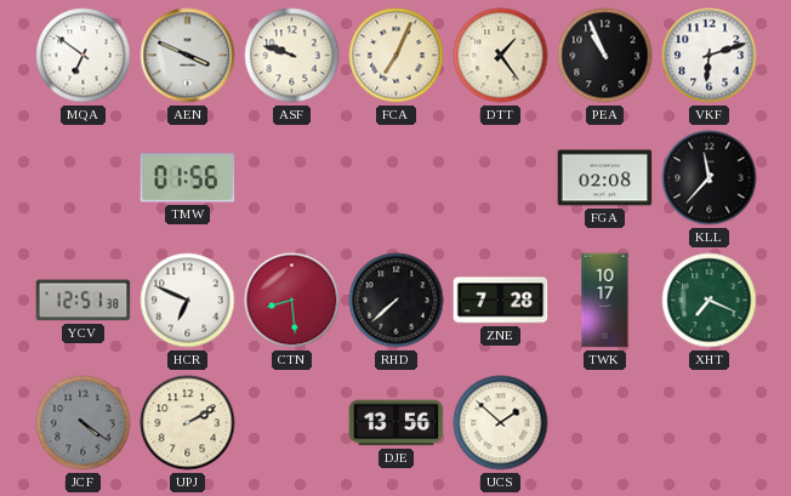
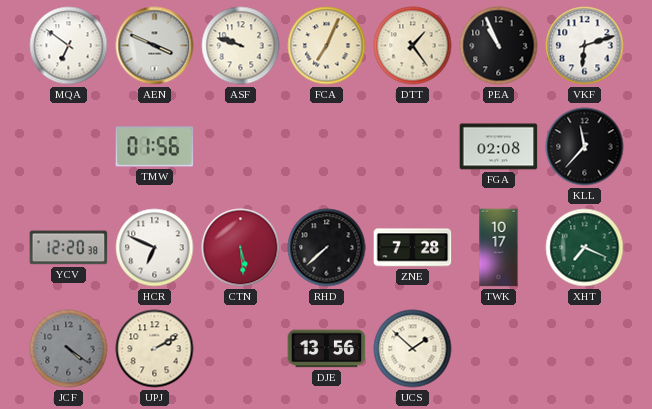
YCV: 12:51 -> 12:20 (69, 248)
CTN: 8:29 -> 5:29 (241, 248)
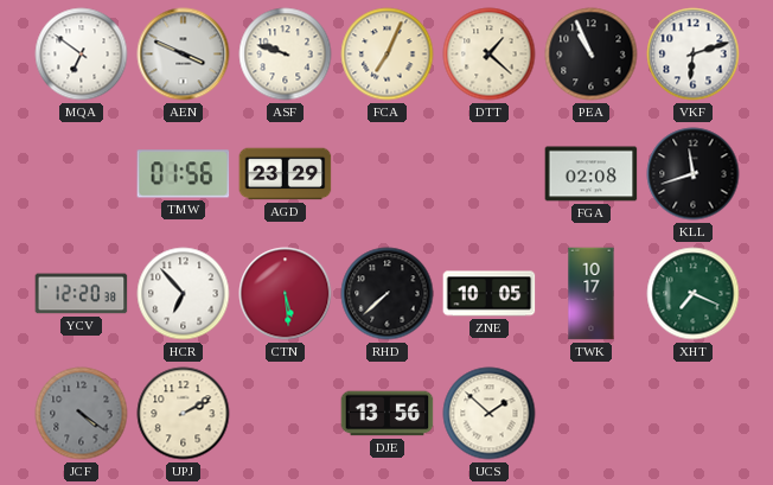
DTT: 1:24 -> 1:22 (490, 55)
AGD: none -> 23:29 (286, 174)
KLL: 11:37 -> 11:42 (694, 174)
HCR: 6:49 -> 6:53 (184, 294)
ZNE: 7:28 -> 10:05 (490, 294)
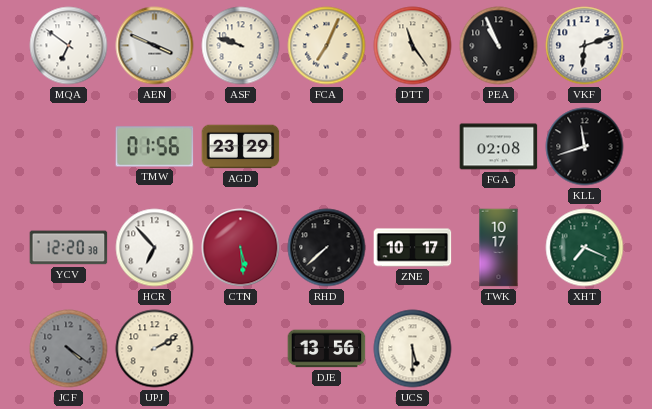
DTT: 1:22 -> 11:24 (413, 46)
ZNE: 10:05 -> 10:17 (413, 248)
UCS: 1:52 -> 5:30 (413, 349)
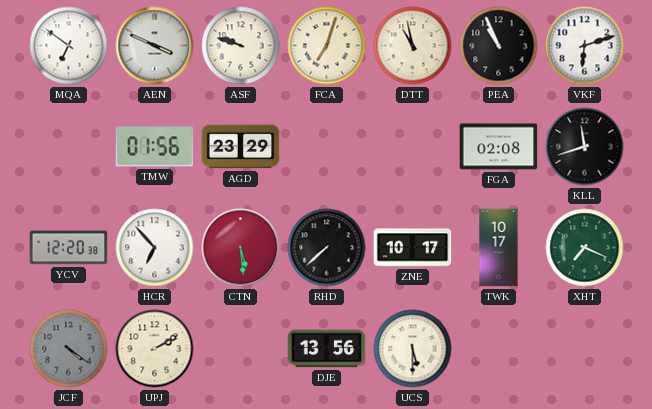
FCA: 7:04 -> 7:03 (327, 46)
DTT: 11:24 -> 10:58 (413, 46)
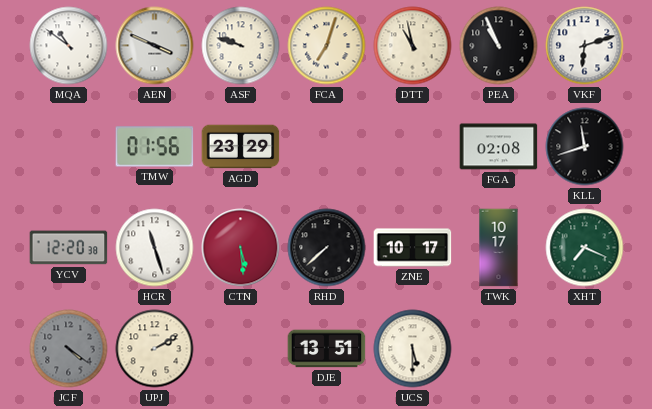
MQA: 6:51 -> 10:51 (69, 46)
HCR: 6:53 -> 11:27 (155, 248)
DJE: 13:56 -> 13:51 (327, 349)
